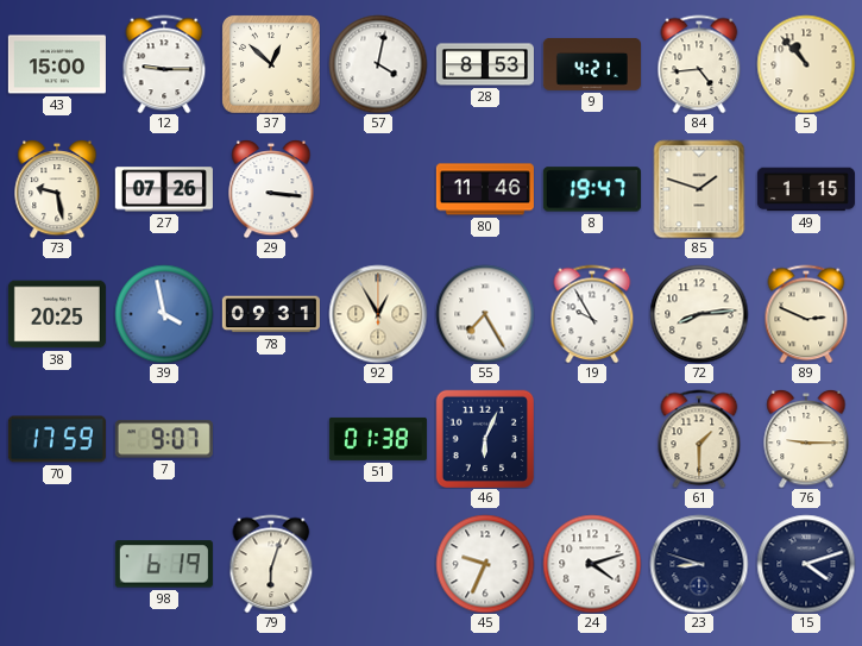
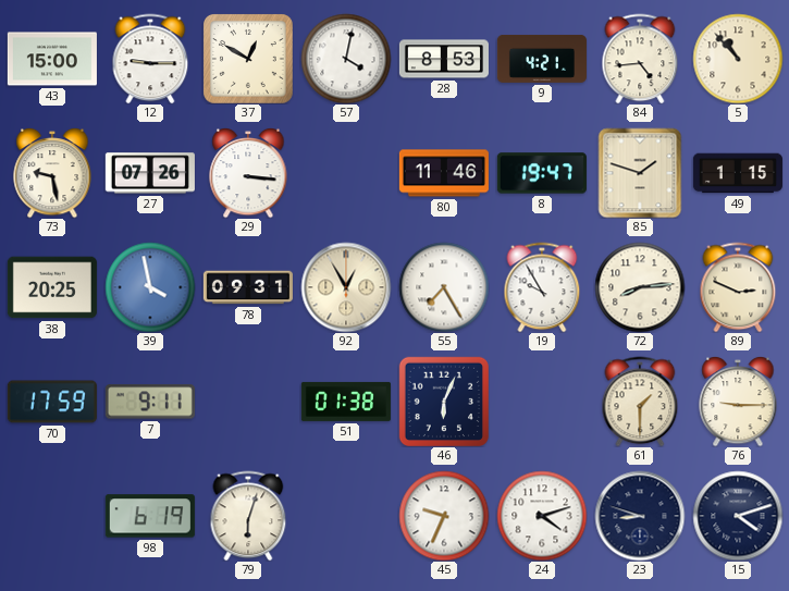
37: 12:52 -> 12:50 (248, 59)
7: 9:07 -> 9:11 (150, 402)
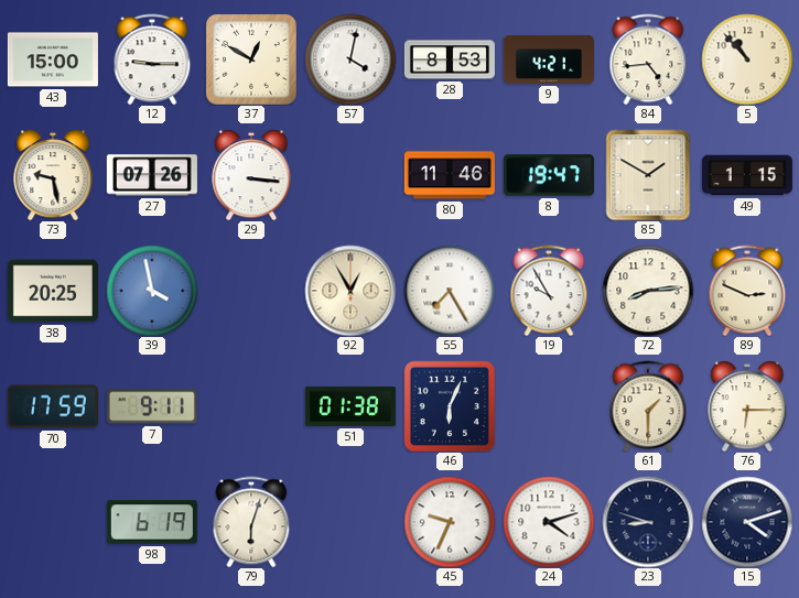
85: 1:48 -> 1:50 (648, 175)
78: 09:31 -> none (248, 287)
76: 9:15 -> 6:15 (747, 406)
